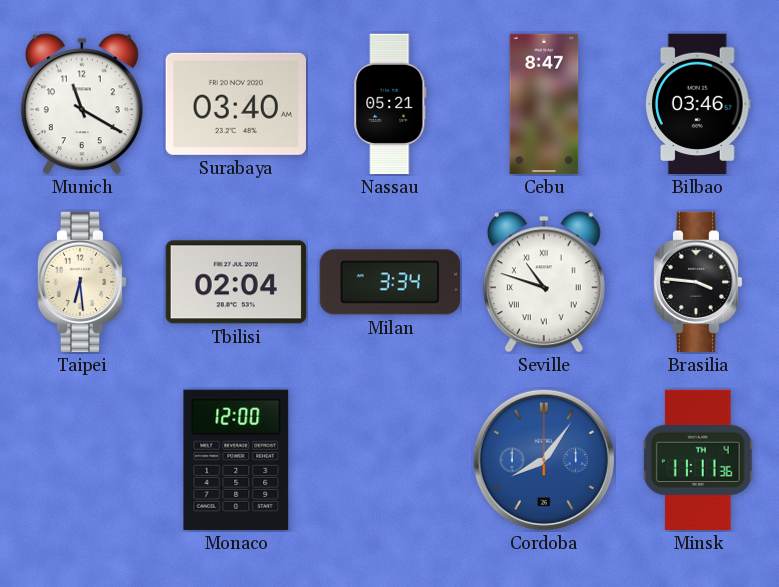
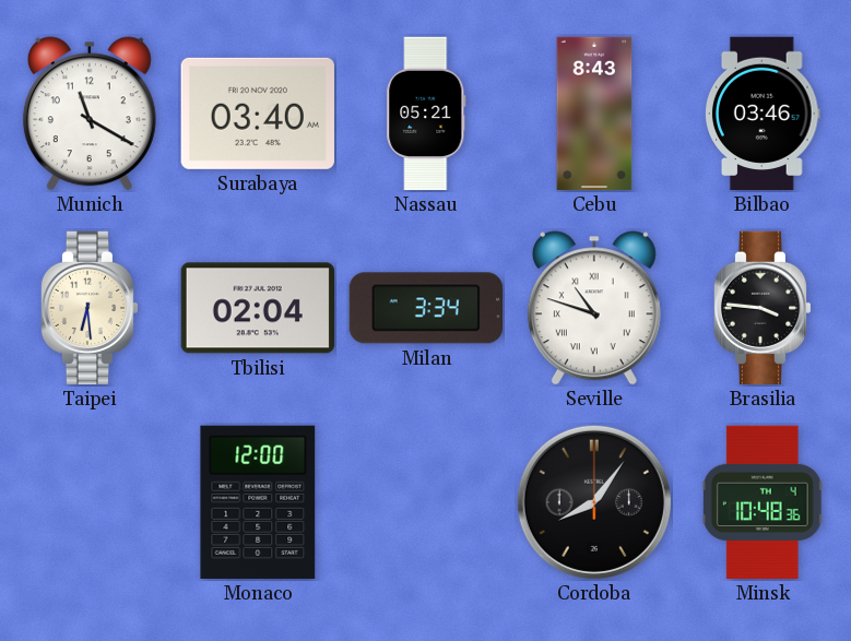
Cebu: 8:47 -> 8:43 (594, 114)
Cordoba dial: blue -> black (594, 502)
Minsk: 11:11 -> 10:48 (763, 502)
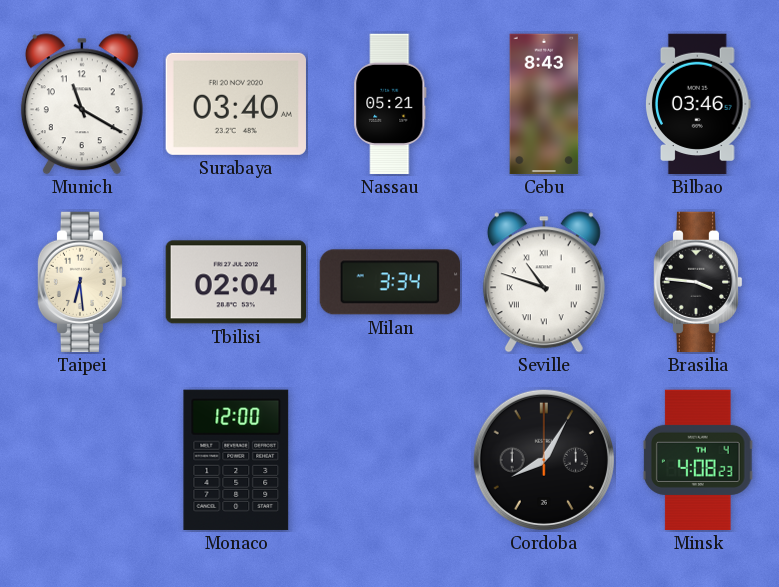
Cordoba: 8:06 -> 8:05 (544, 460)
Minsk: 10:48 -> 4:08 (698, 460)
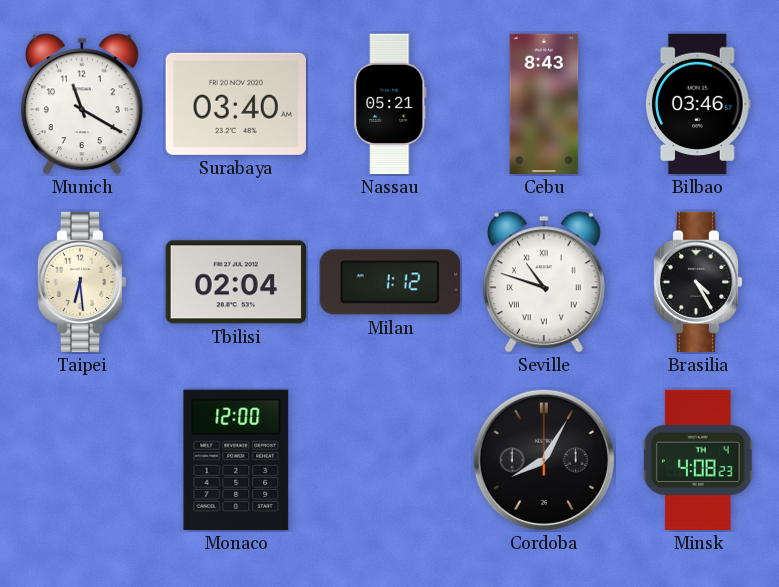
Milan: 3:34 -> 1:12 (389, 282)
Brasilia: 3:46 -> 4:25 (698, 282)
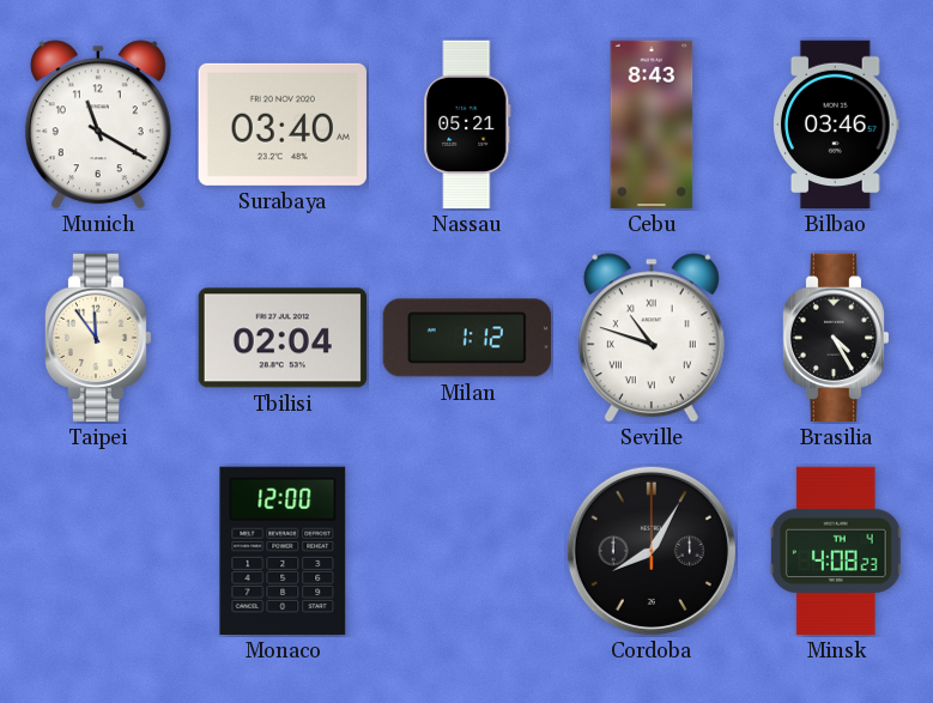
Taipei: 6:29 -> 11:54 (98, 338)
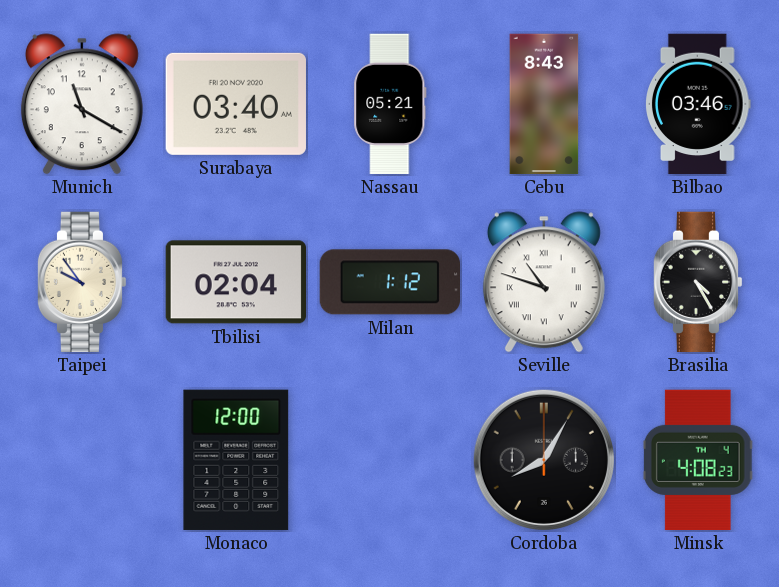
Taipei: 11:54 -> 9:54 (82, 282)
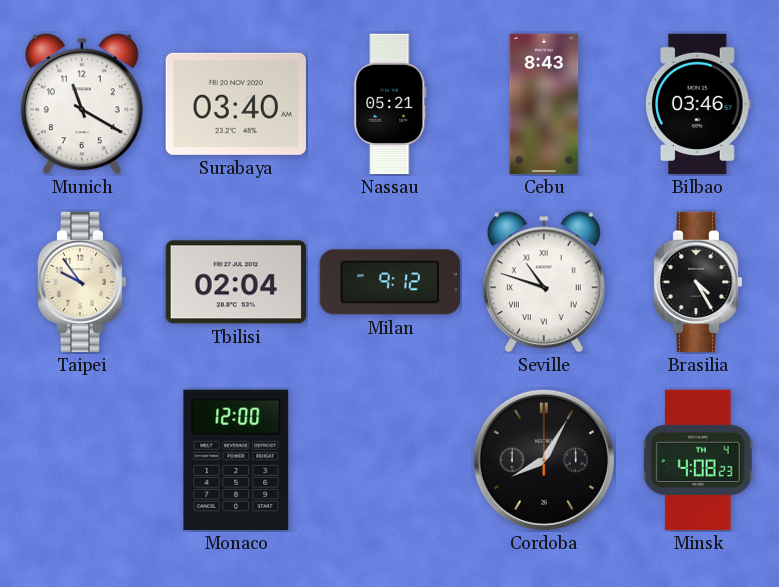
Milan: 1:12 -> 9:12 (389, 282)
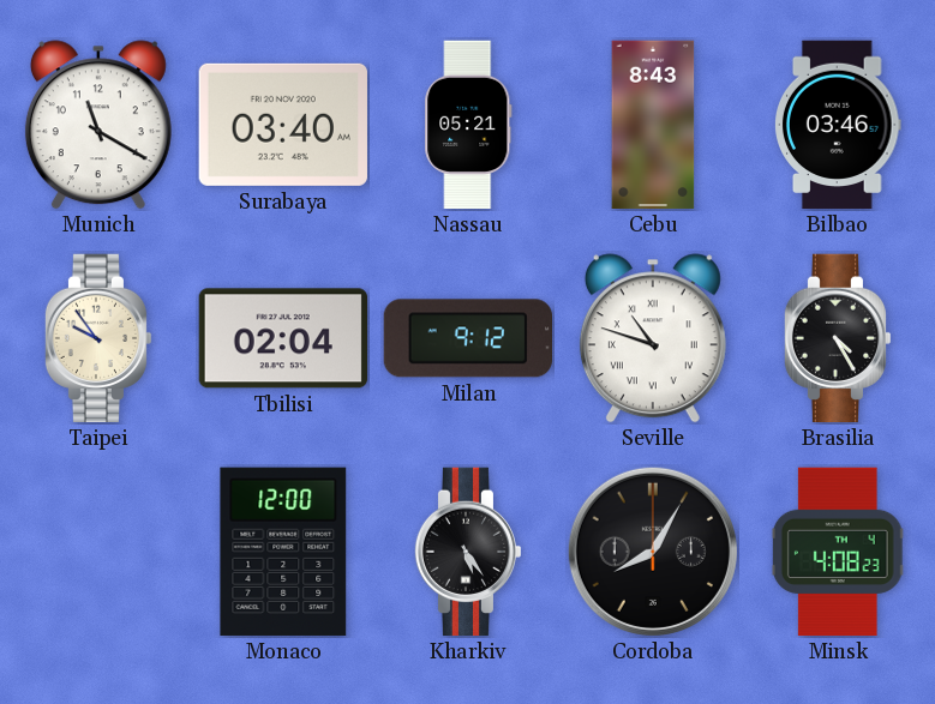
Kharkiv: none -> 5:24 (468, 552)
